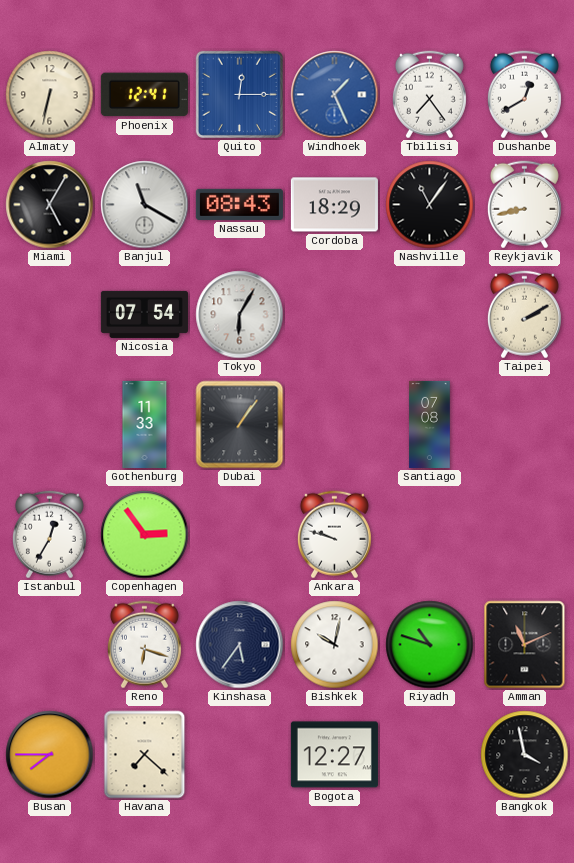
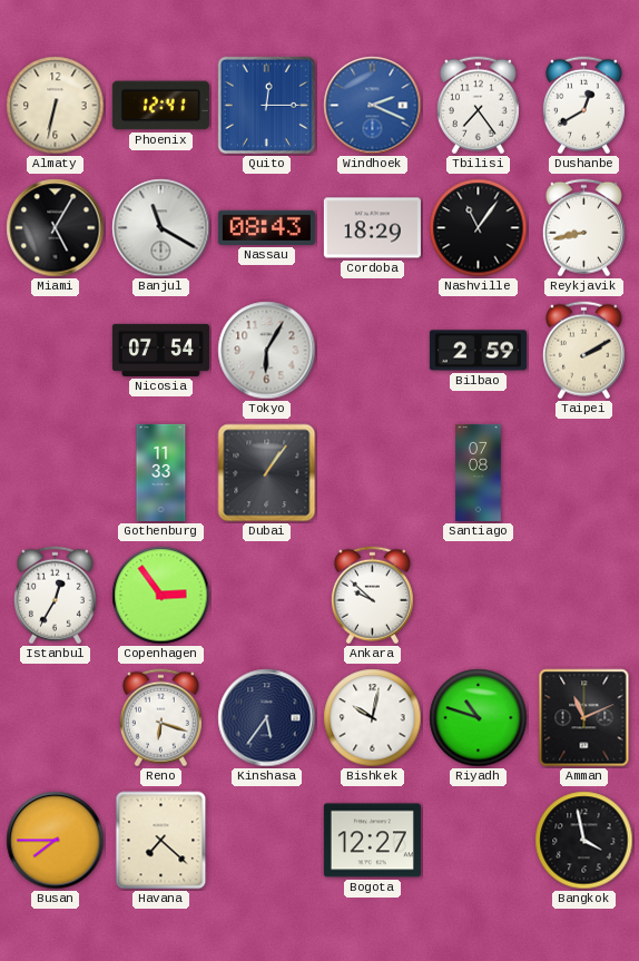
Windhoek: 1:26 -> 2:19 (373, 106)
Bilbao: none -> 2:59 (478, 351)
Ankara: 9:48 -> 9:52 (372, 596)
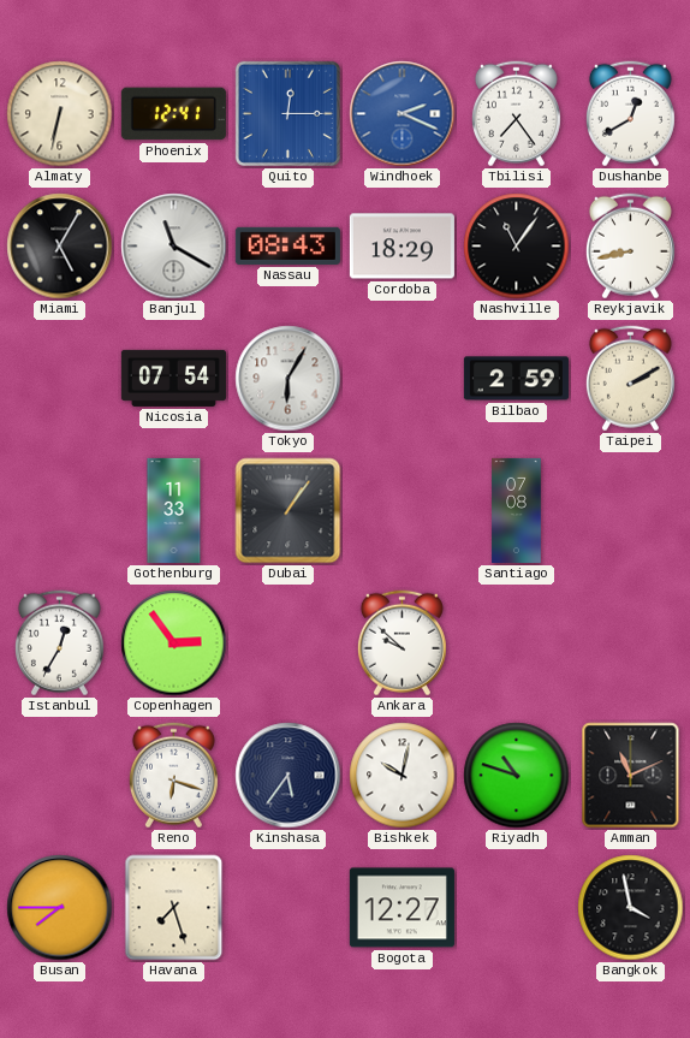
Havana: 7:22 -> 7:27 (174, 908)
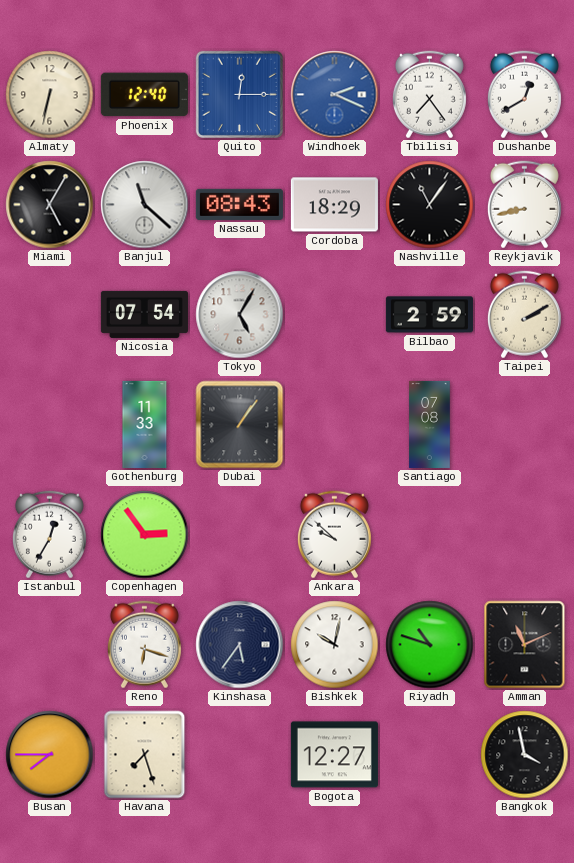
Phoenix: 12:41 -> 12:40 (144, 95)
Banjul: 11:20 -> 11:22 (145, 205)
Tokyo: 6:05 -> 5:05 (240, 315)
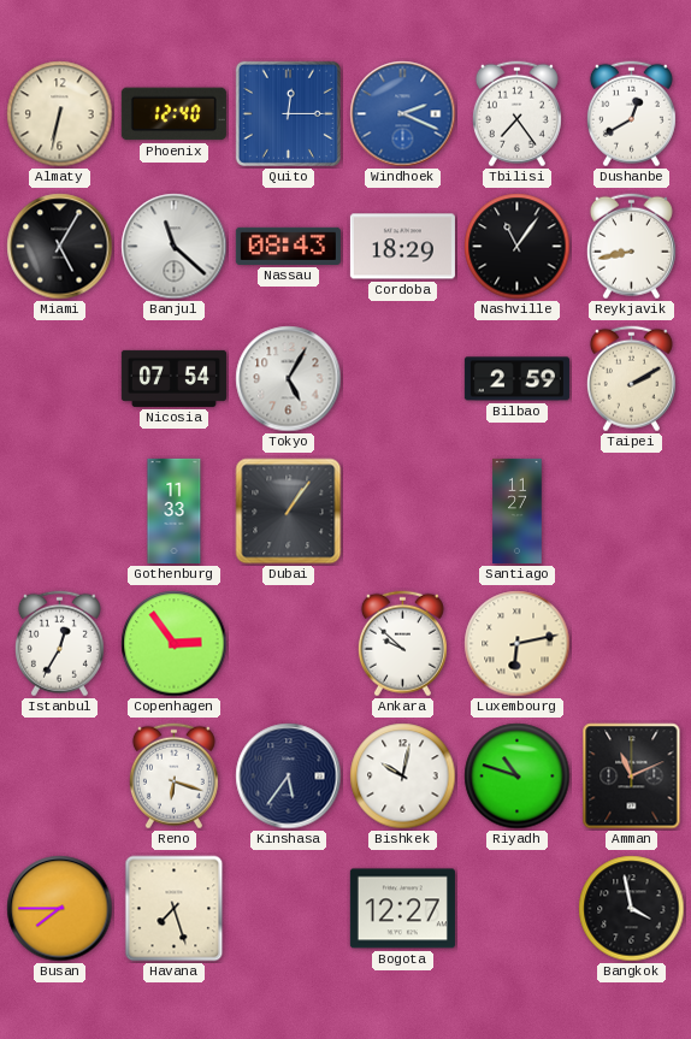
Santiago: 07:08 -> 11:27 (518, 510)
Luxembourg: none -> 6:13 (518, 644)
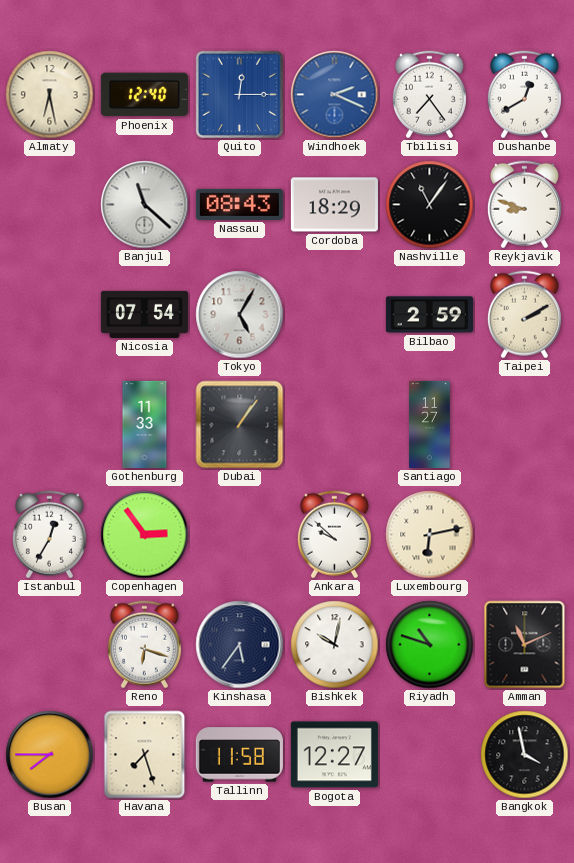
Almaty: 6:32 -> 6:28 (50, 95)
Miami: 5:05 -> none (60, 247)
Reykjavik: 8:43 -> 8:48 (524, 205)
Tallinn: none -> 11:58 (239, 755)
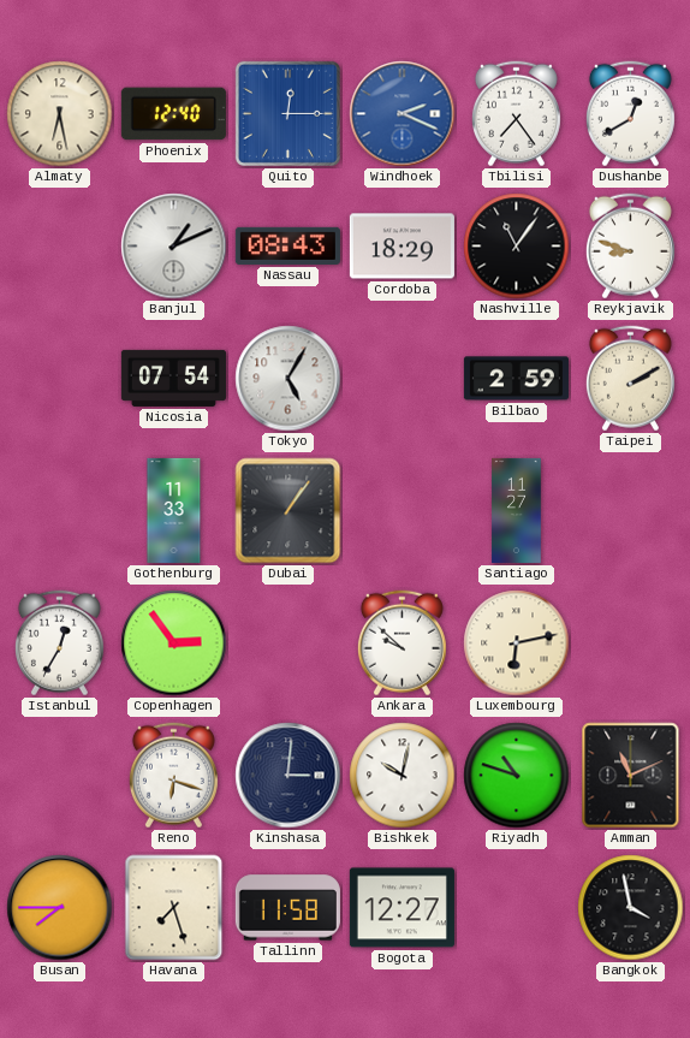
Banjul: 11:22 -> 1:11 (174, 247)
Kinshasa: 5:36 -> 3:01 (289, 776)
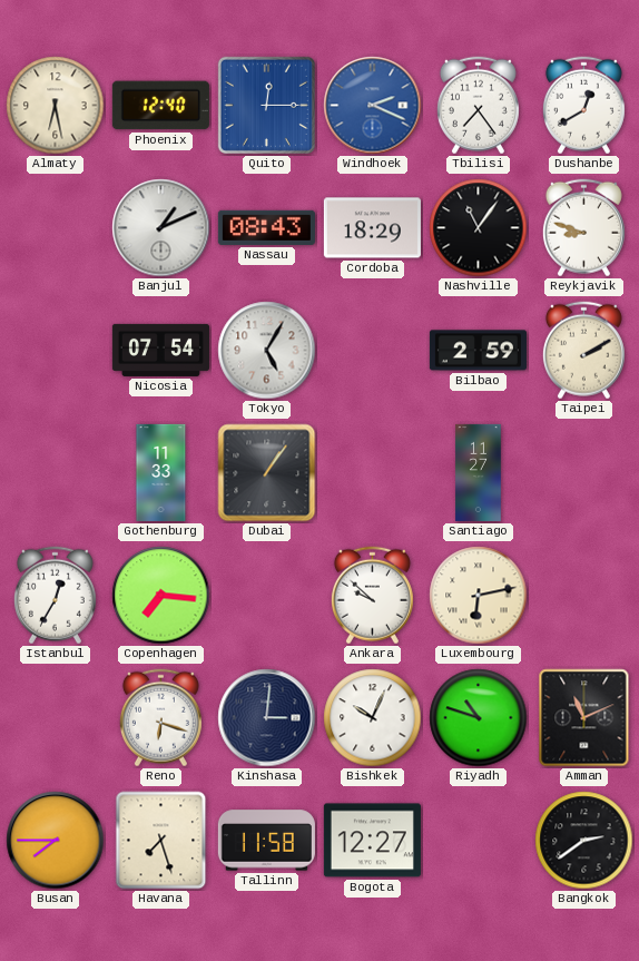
Copenhagen: 2:54 -> 7:16 (161, 596)
Bishkek: 10:02 -> 10:04 (373, 718)
Bangkok: 3:58 -> 2:39 (584, 841)
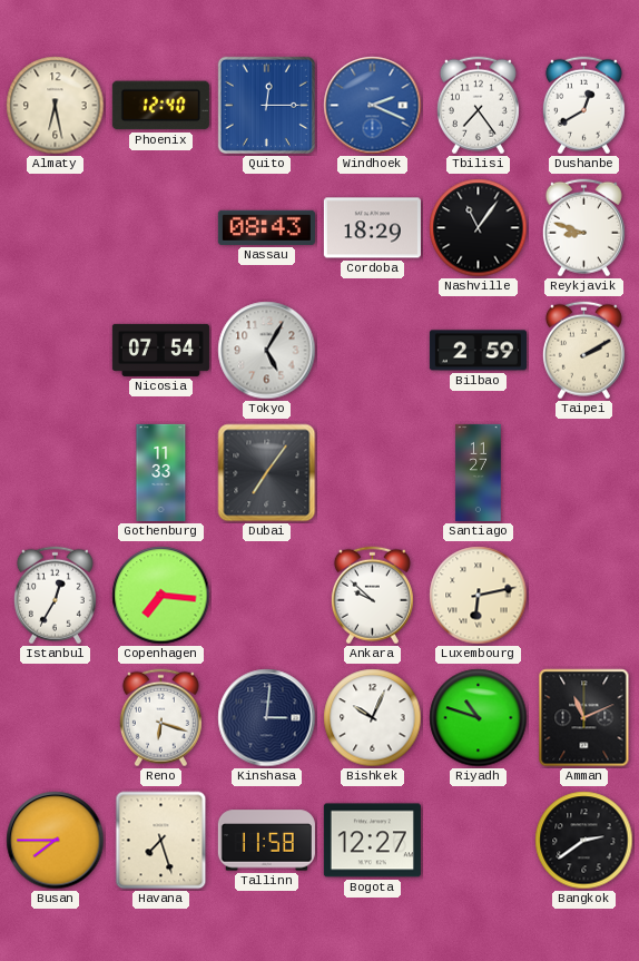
Banjul: 1:11 -> none (161, 228)
Dubai: 1:06 -> 7:06 (267, 473)
